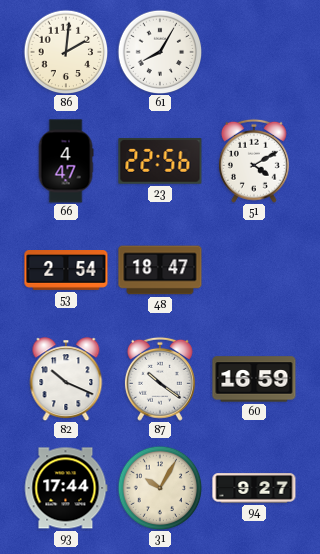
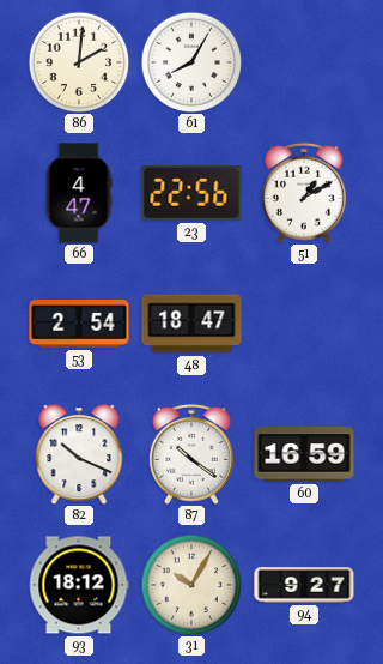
51: 4:10 -> 1:10 (304, 193)
93: 17:44 -> 18:12 (79, 585)
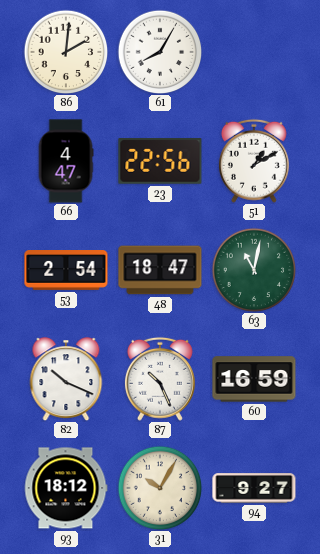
63: none -> 11:02 (254, 270)
87: 10:21 -> 10:26 (160, 379)
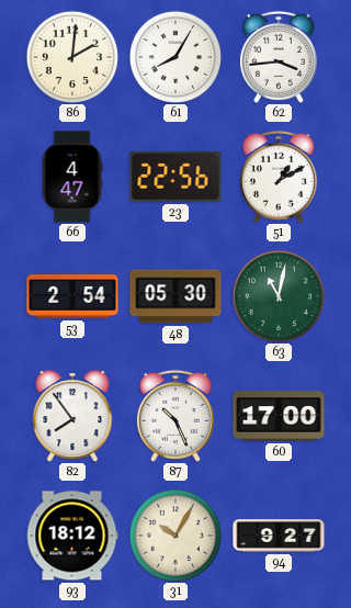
62: none -> 3:44 (279, 57)
48: 18:47 -> 05:30 (175, 296)
82: 10:19 -> 7:54 (72, 416)
60: 16:59 -> 17:00 (279, 416)
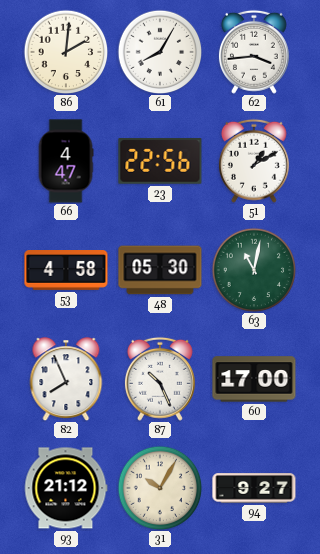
53: 2:54 -> 4:58 (66, 271)
82: 7:54 -> 7:56 (66, 379)
93: 18:12 -> 21:12 (66, 488)
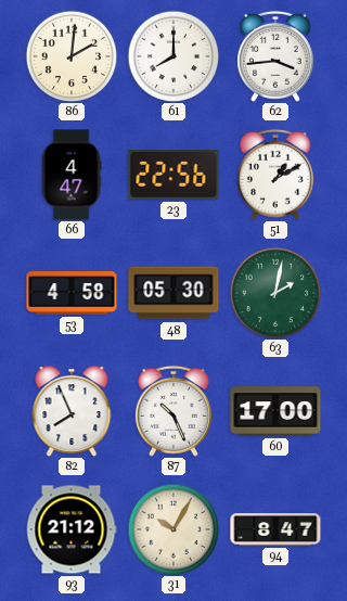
61: 8:05 -> 8:00 (173, 56)
63: 11:02 -> 2:02 (275, 293)
94: 9:27 -> 8:47 (275, 529)
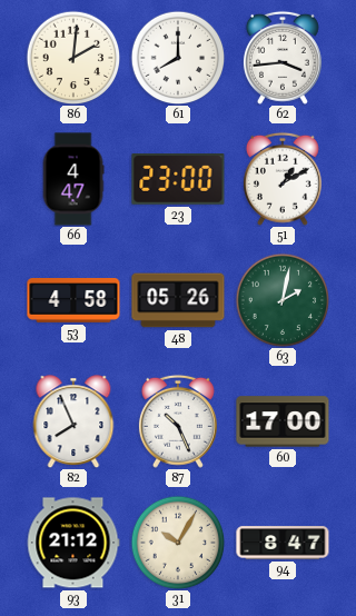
23: 22:56 -> 23:00 (178, 179)
48: 05:30 -> 05:26 (178, 300)
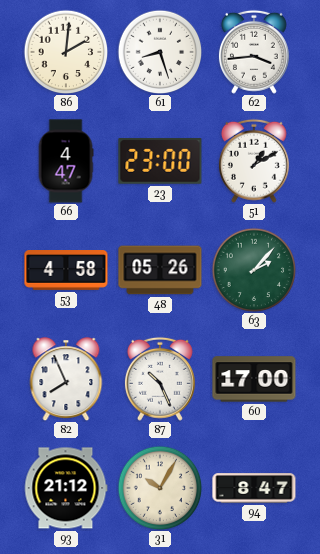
61: 8:00 -> 8:27 (160, 52)
63: 2:02 -> 2:07 (254, 270)
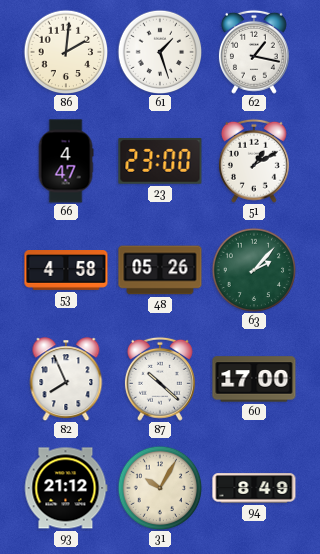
61: 8:27 -> 1:27 (160, 52)
62: 3:44 -> 1:17 (254, 52)
87: 10:26 -> 10:22 (160, 379)
94: 8:47 -> 8:49 (254, 488)
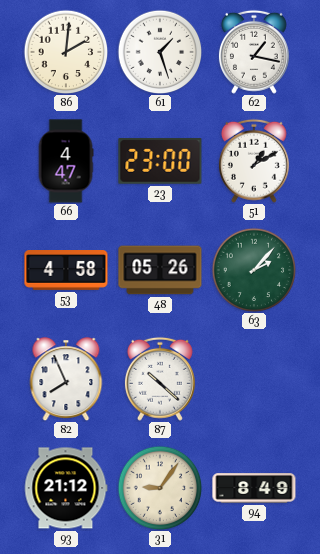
60: 17:00 -> none (254, 379)
31: 10:05 -> 9:06 (160, 488)
